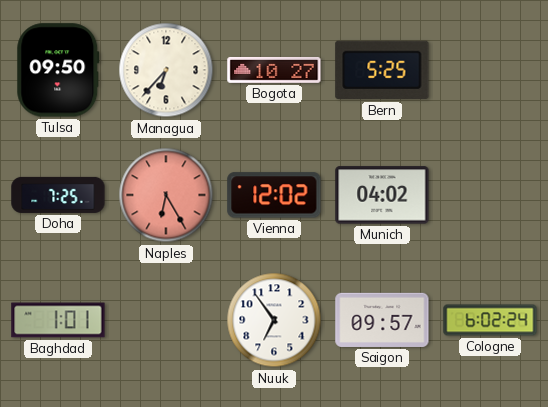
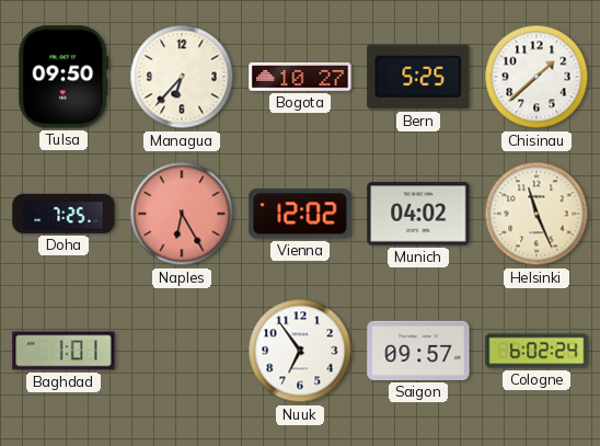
Chisinau: none -> 1:38 (536, 77)
Helsinki: none -> 11:26 (536, 214)
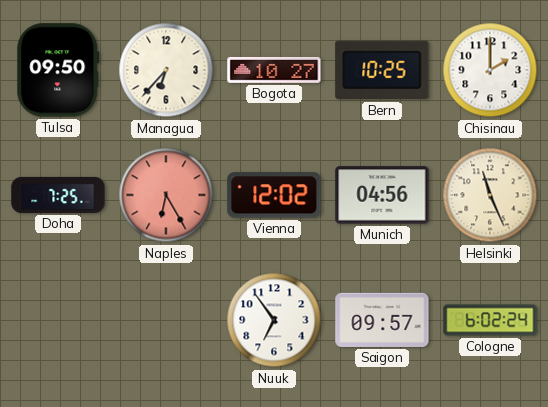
Bern: 5:25 -> 10:25 (382, 70)
Chisinau: 1:38 -> 2:00 (490, 70)
Munich: 04:02 -> 04:56 (382, 195)
Baghdad: 1:01 -> none (64, 351)
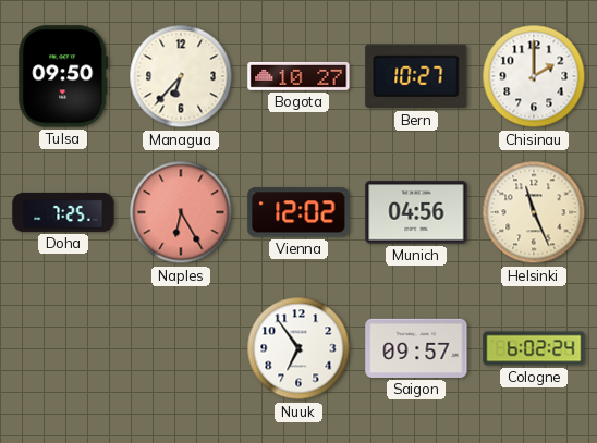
Bern: 10:25 -> 10:27 (416, 76)
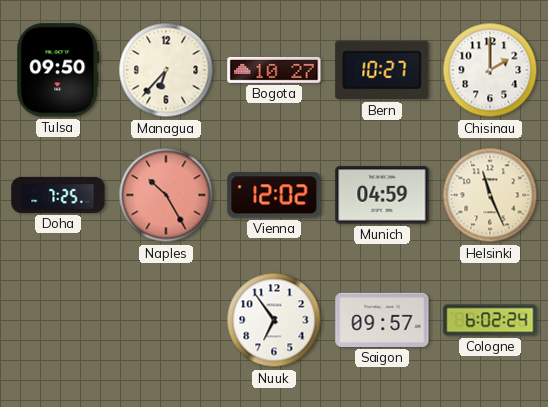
Naples: 6:25 -> 10:25 (166, 195)
Munich: 04:56 -> 04:59 (382, 195)
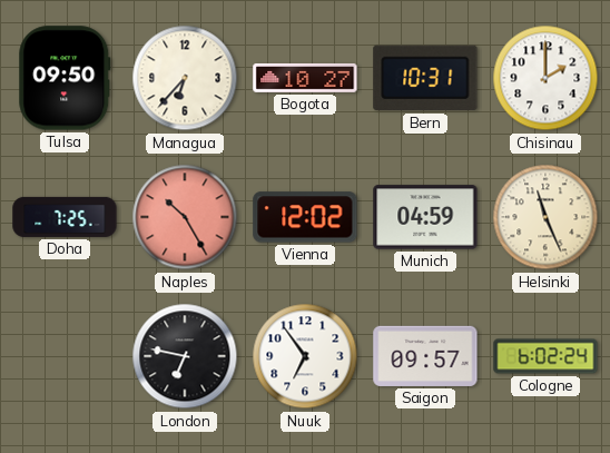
Bern: 10:27 -> 10:31 (425, 78)
London: none -> 6:47 (185, 356)
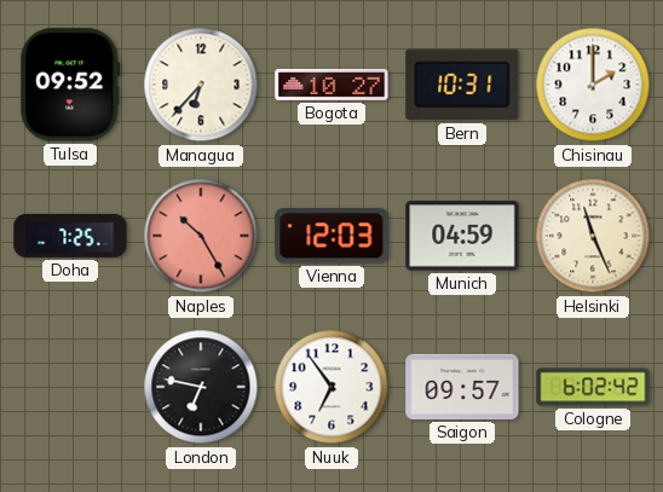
Tulsa: 09:50 -> 09:52 (70, 85)
Vienna: 12:02 -> 12:03 (331, 236)
Cologne: 6:02:24 -> 6:02:42 (593, 387)
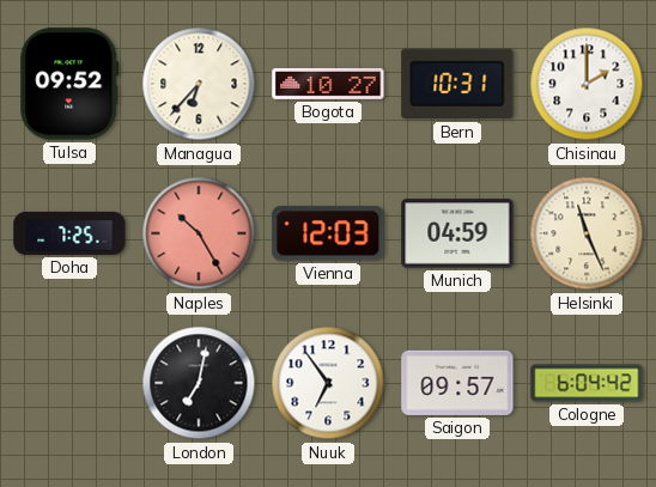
London: 6:47 -> 7:02 (199, 383)
Cologne: 6:02 -> 6:04 (587, 383)
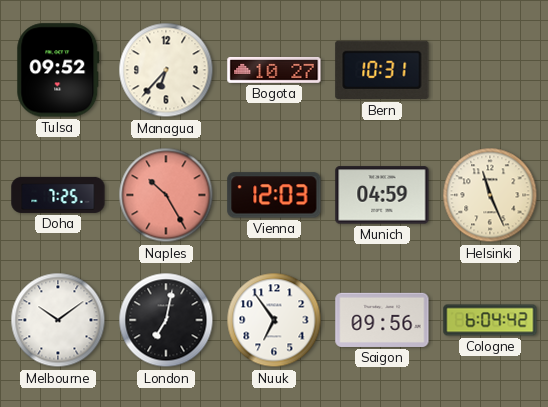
Chisinau: 2:00 -> none (587, 84)
Melbourne: none -> 10:09 (58, 320)
Saigon: 09:57 -> 09:56 (382, 320)
